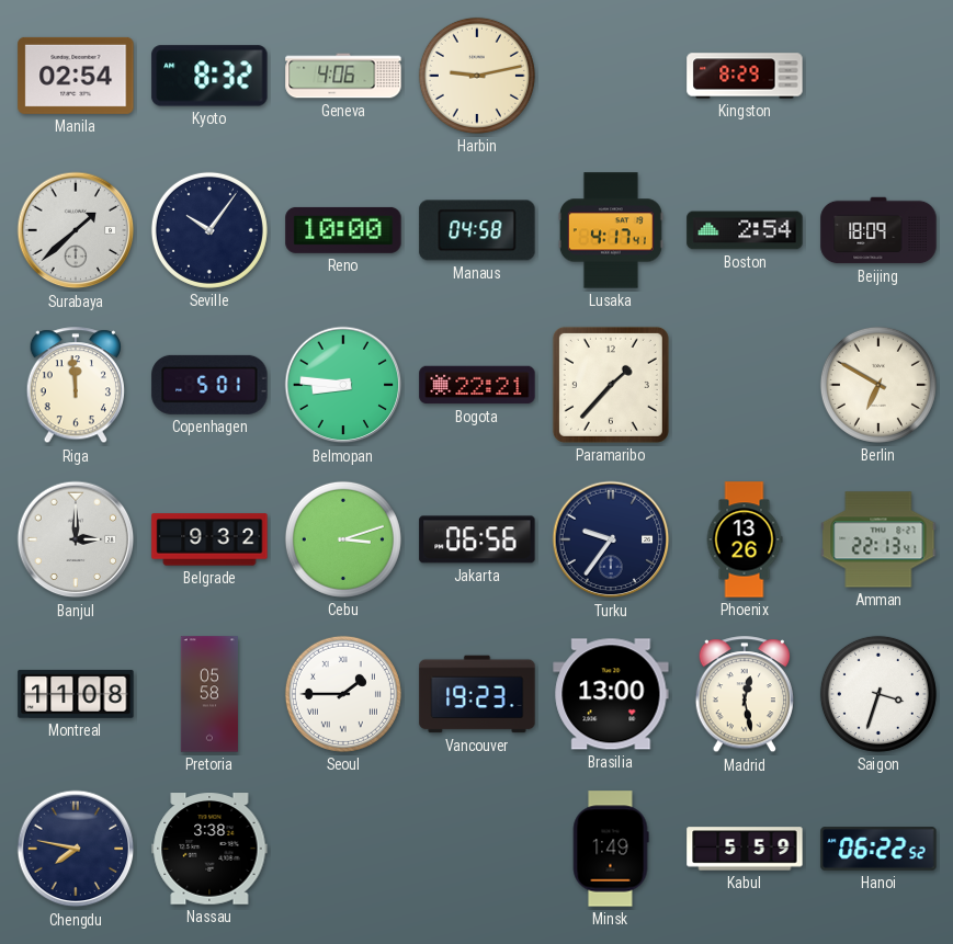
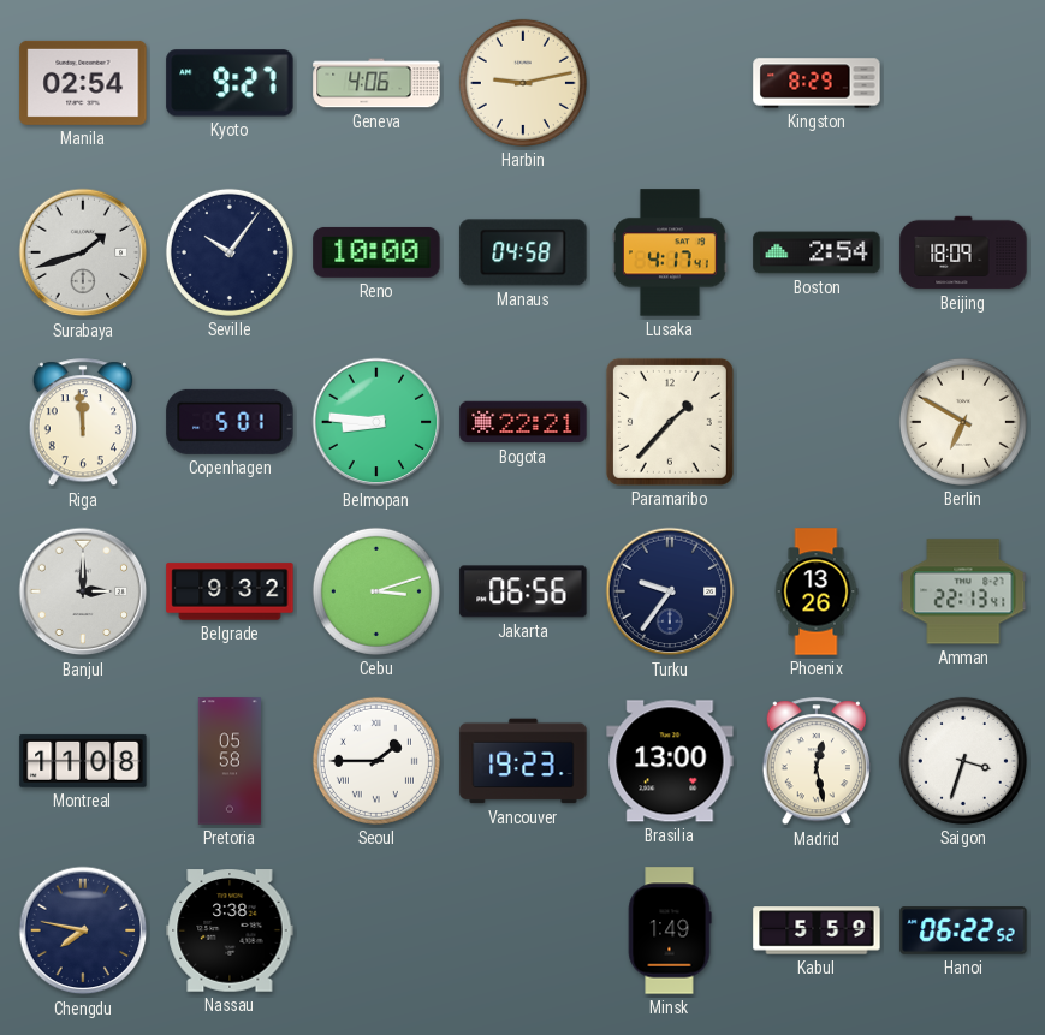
Kyoto: 8:32 -> 9:27 (230, 83)
Surabaya: 1:38 -> 1:42 (83, 252)
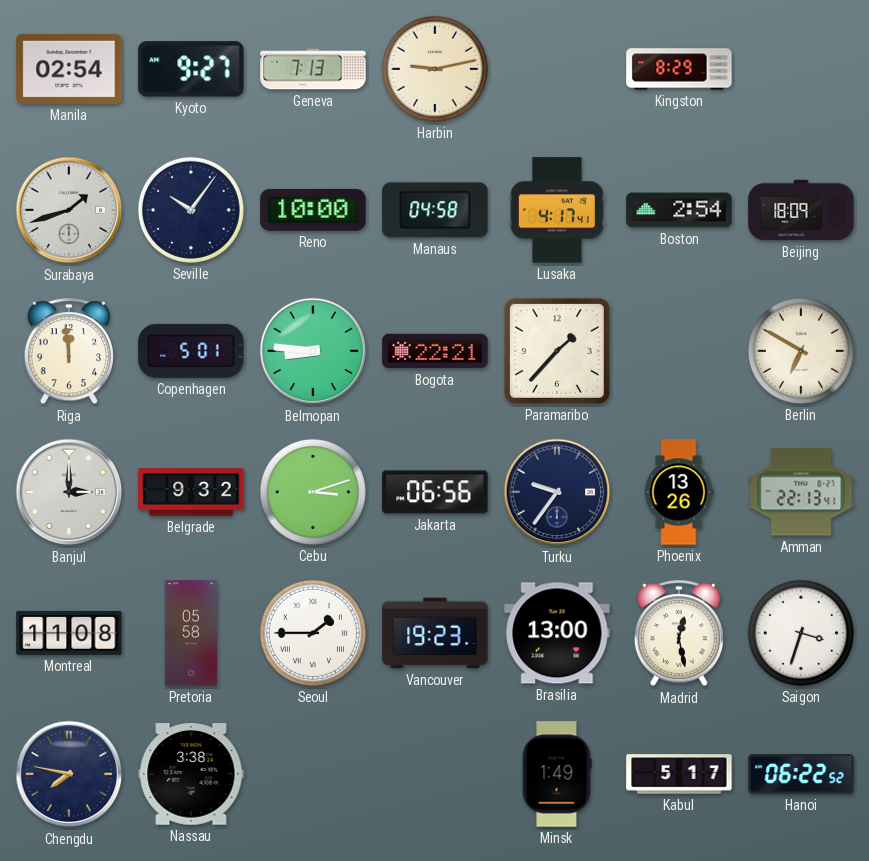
Geneva: 4:06 -> 7:13 (313, 69)
Kabul: 5:59 -> 5:17 (679, 774)
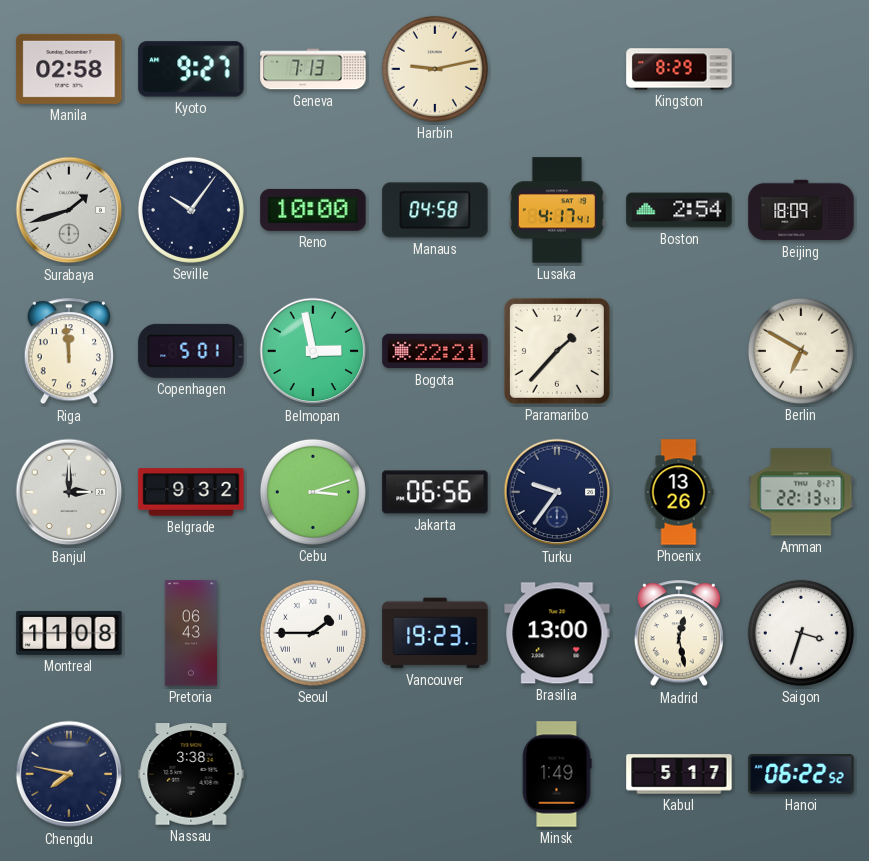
Manila: 02:54 -> 02:58 (69, 69)
Belmopan: 8:46 -> 2:58 (313, 351)
Pretoria: 05:58 -> 06:43 (191, 633)
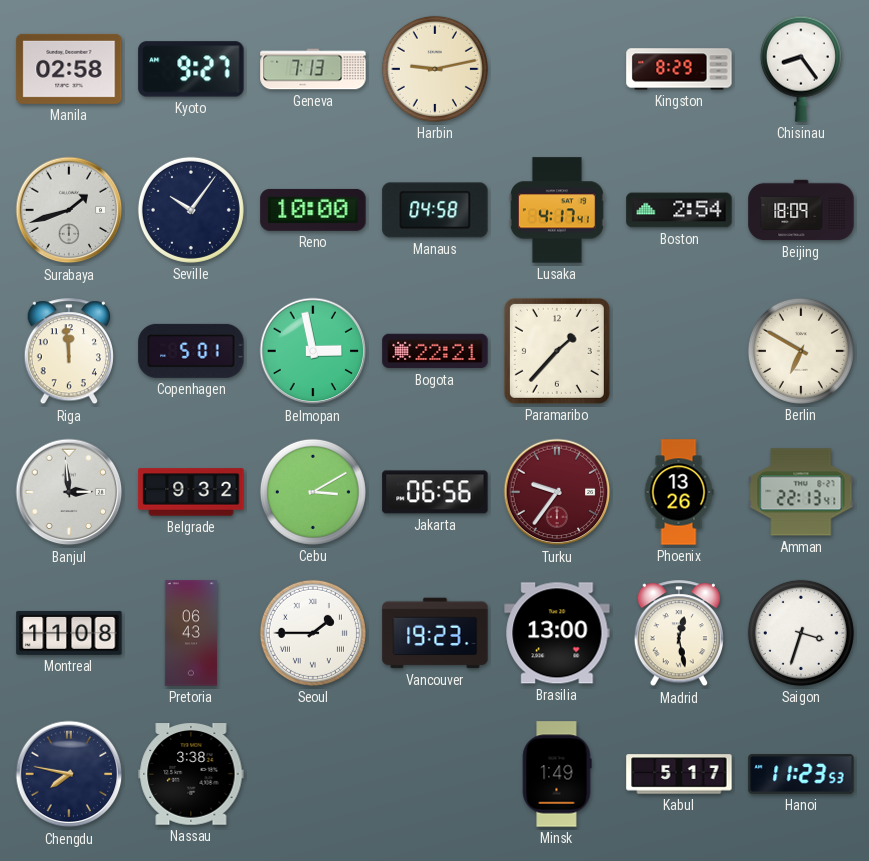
Chisinau: none -> 8:24 (801, 69)
Banjul: 3:00 -> 2:59 (69, 492)
Cebu: 3:12 -> 3:10 (313, 492)
Turku dial: navy -> burgundy (557, 492)
Hanoi: 06:22 -> 11:23 (801, 774)
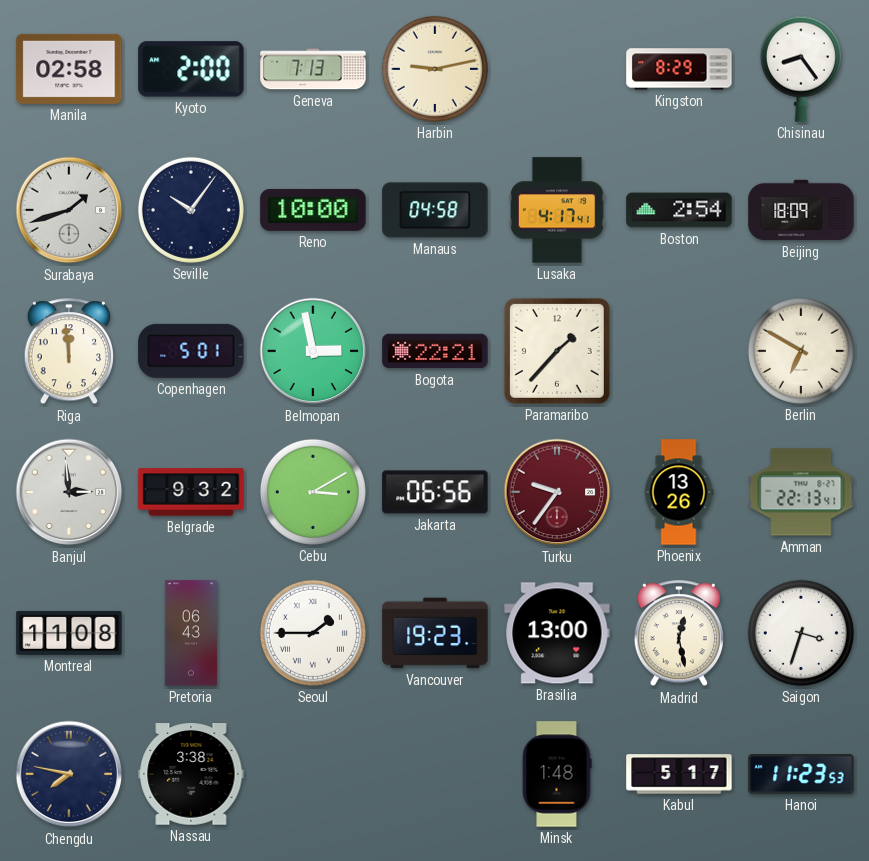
Kyoto: 9:27 -> 2:00 (191, 69)
Minsk: 1:49 -> 1:48 (557, 774)
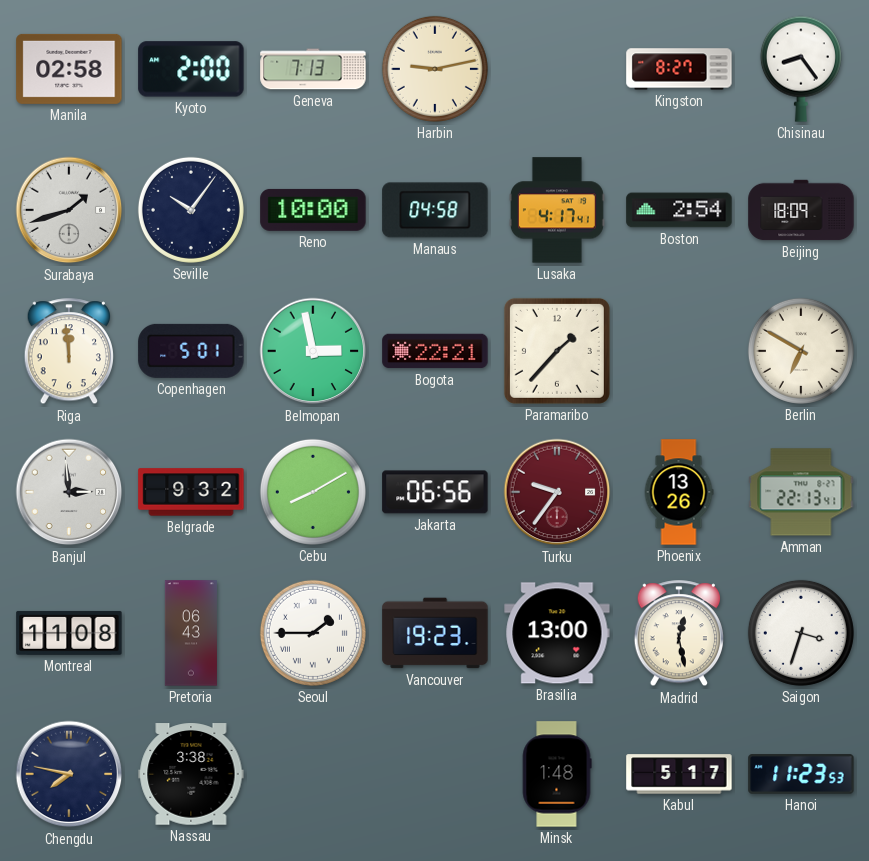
Kingston: 8:29 -> 8:27 (679, 69)
Cebu: 3:10 -> 8:10 (313, 492)
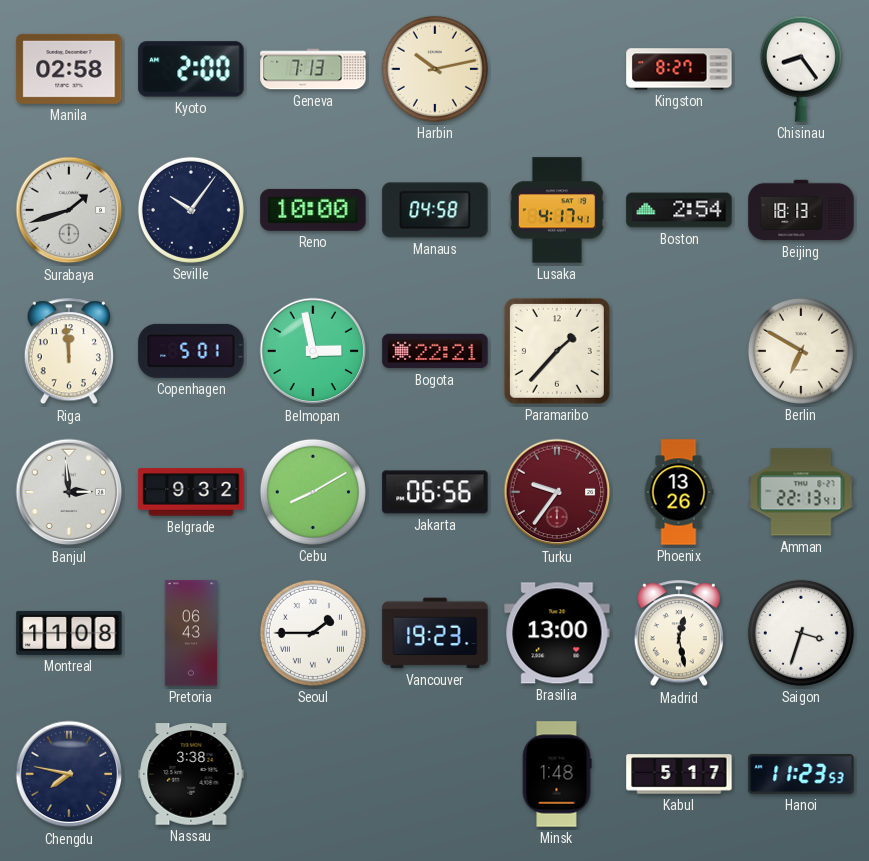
Harbin: 9:13 -> 10:13 (435, 69)
Beijing: 18:09 -> 18:13 (801, 210)
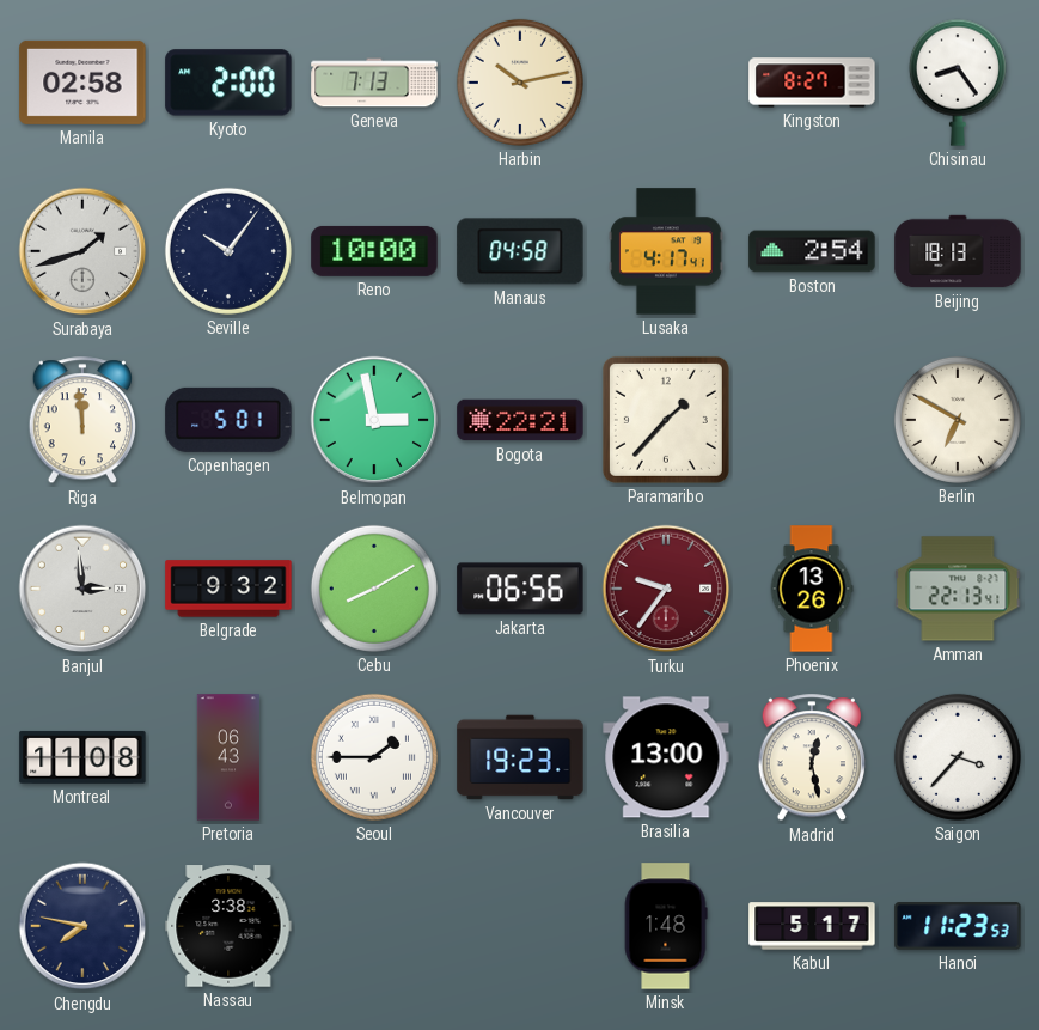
Saigon: 3:33 -> 3:37 (958, 757)
